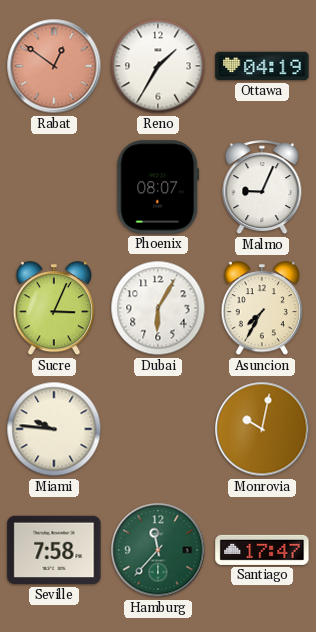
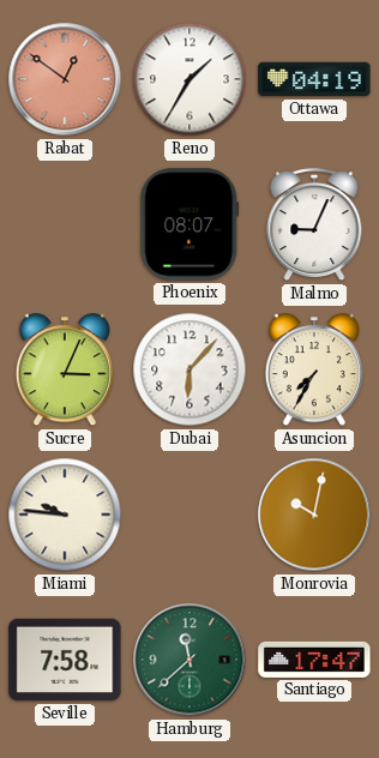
Dubai: 6:05 -> 6:07 (189, 369)
Hamburg: 11:37 -> 11:38 (189, 660)
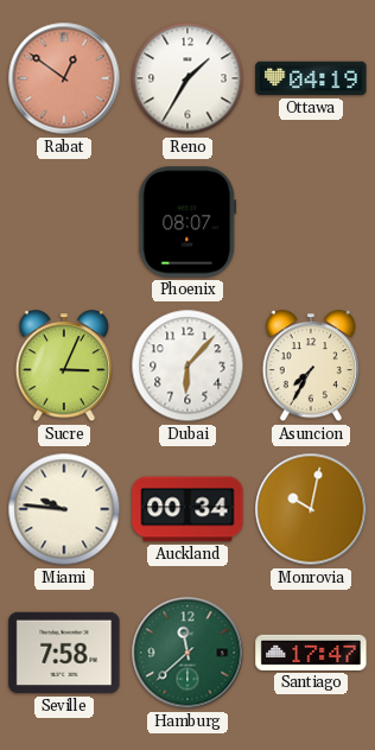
Malmo: 9:04 -> none (314, 225)
Auckland: none -> 00:34 (188, 509)
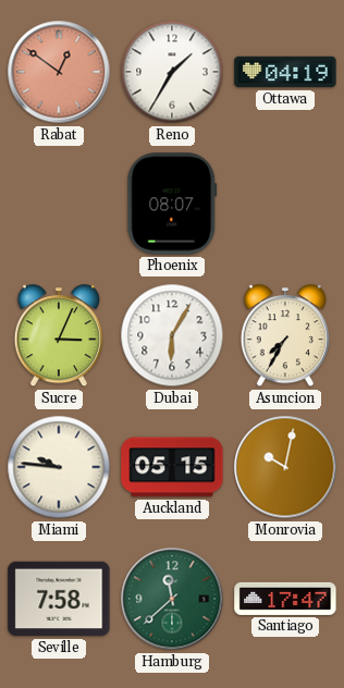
Dubai: 6:07 -> 6:05 (172, 335)
Auckland: 00:34 -> 05:15 (172, 467)
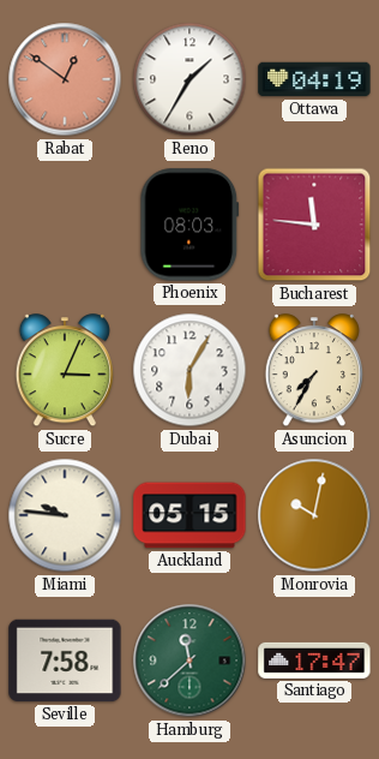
Phoenix: 08:07 -> 08:03 (189, 225)
Bucharest: none -> 11:46 (314, 225)
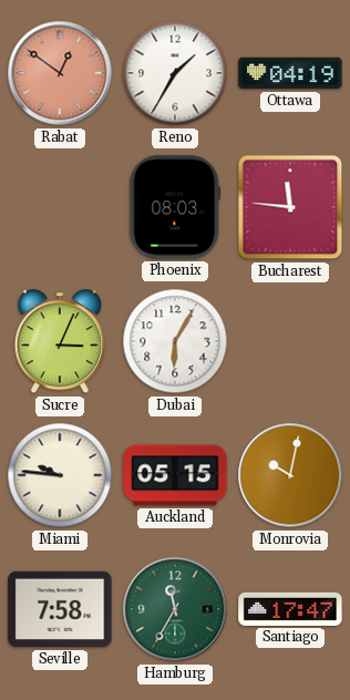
Asuncion: 7:35 -> none (313, 371)
Hamburg: 11:38 -> 11:35 (175, 609)
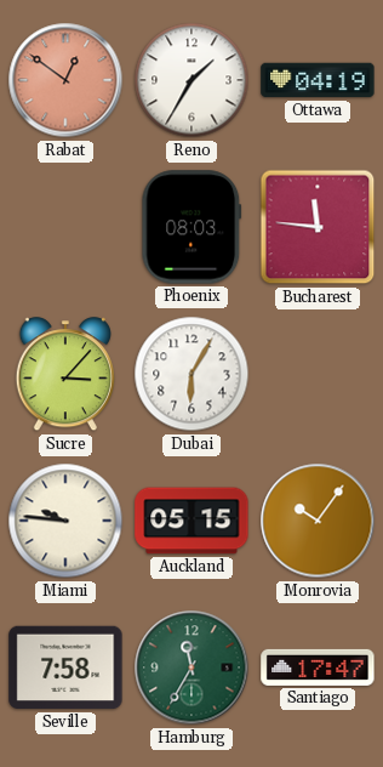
Sucre: 3:04 -> 3:07 (64, 375)
Monrovia: 10:02 -> 10:06 (318, 521)
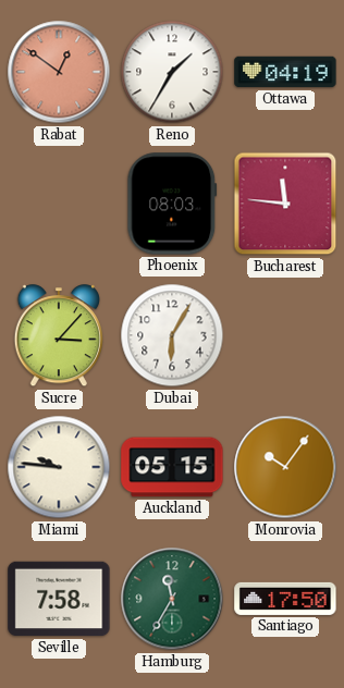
Santiago: 17:47 -> 17:50 (285, 599)
